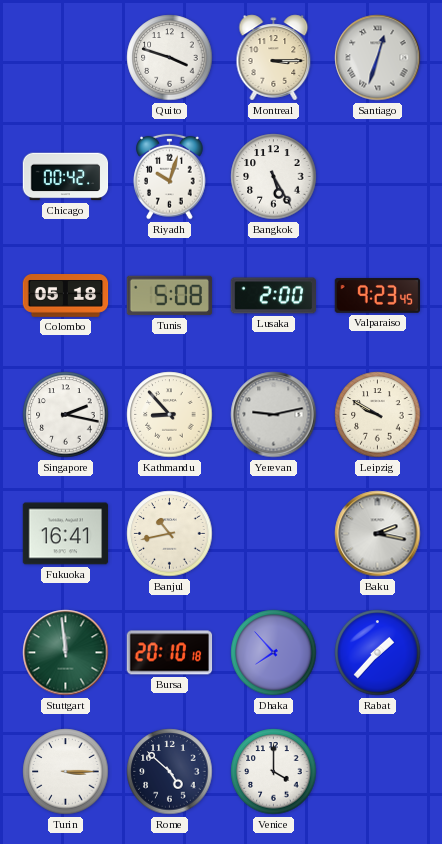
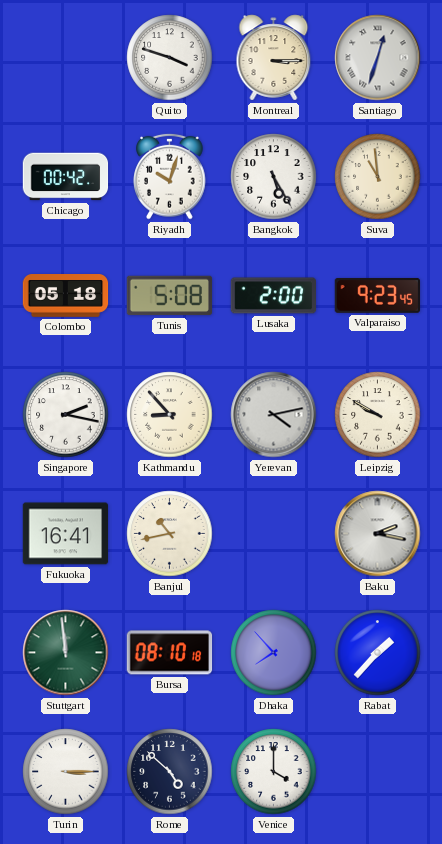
Suva: none -> 10:59 (378, 177)
Yerevan: 9:13 -> 4:13 (274, 415)
Bursa: 20:10 -> 08:10 (170, 653)
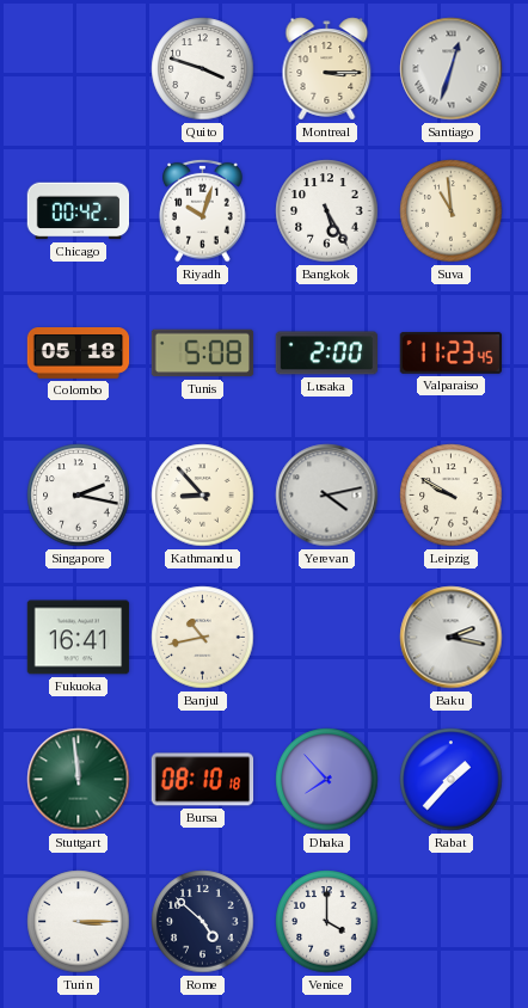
Valparaiso: 9:23 -> 11:23 (452, 352)
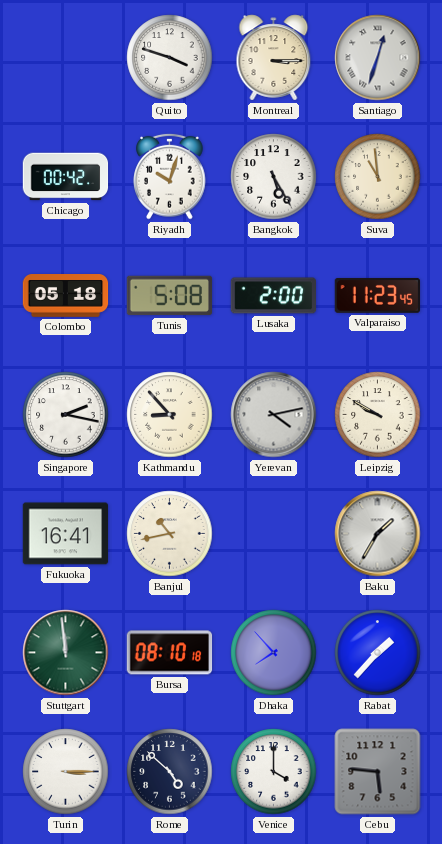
Baku: 2:17 -> 1:35 (378, 534)
Cebu: none -> 5:46 (378, 772)
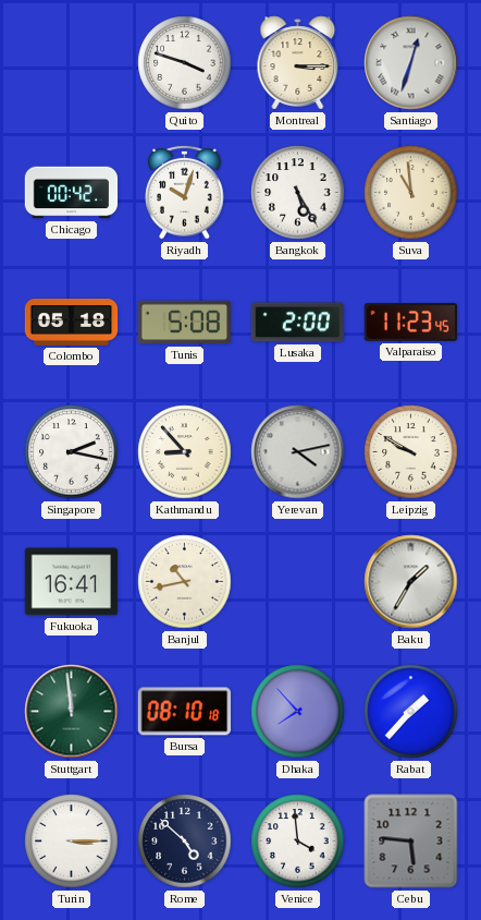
Venice: 4:00 -> 3:59 (298, 842)
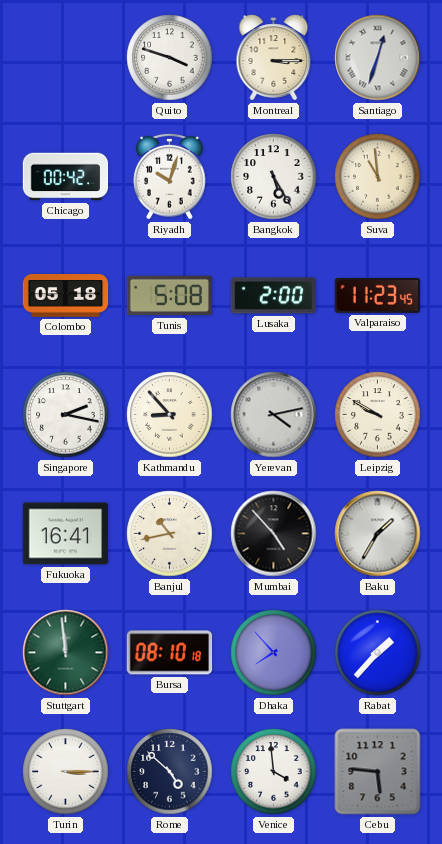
Mumbai: none -> 4:53 (274, 534)
